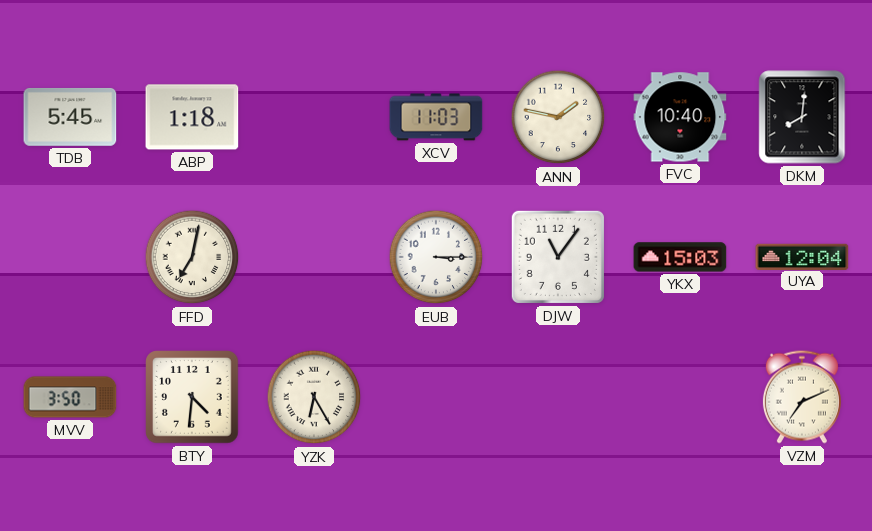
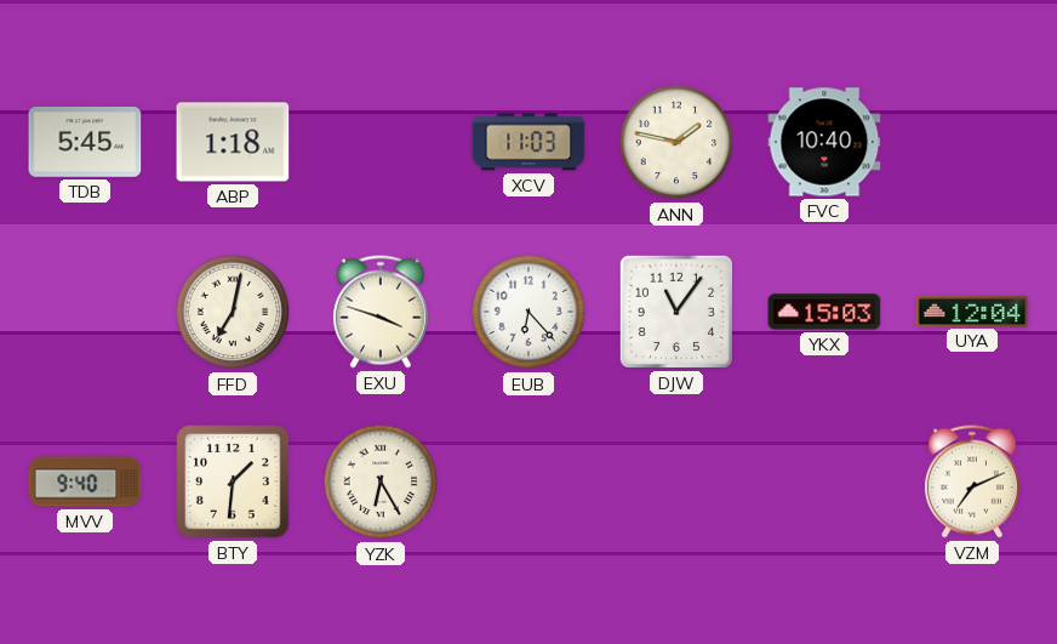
DKM: 8:01 -> none (802, 117)
EXU: none -> 3:48 (381, 312)
EUB: 3:15 -> 6:23 (528, 312)
MVV: 3:50 -> 9:40 (85, 481)
BTY: 4:31 -> 1:31 (233, 481)
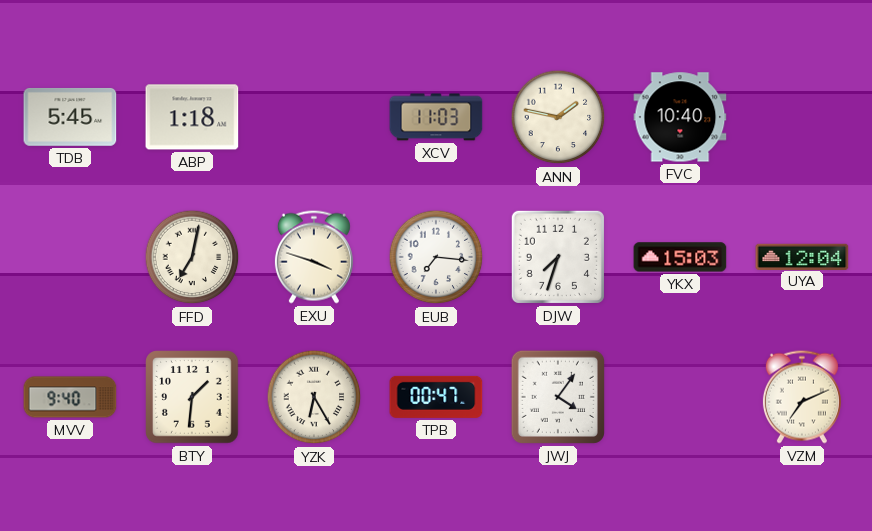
EUB: 6:23 -> 7:16 (436, 257)
DJW: 11:06 -> 7:33 (558, 257)
TPB: none -> 00:47 (436, 397)
JWJ: none -> 4:06 (558, 397)
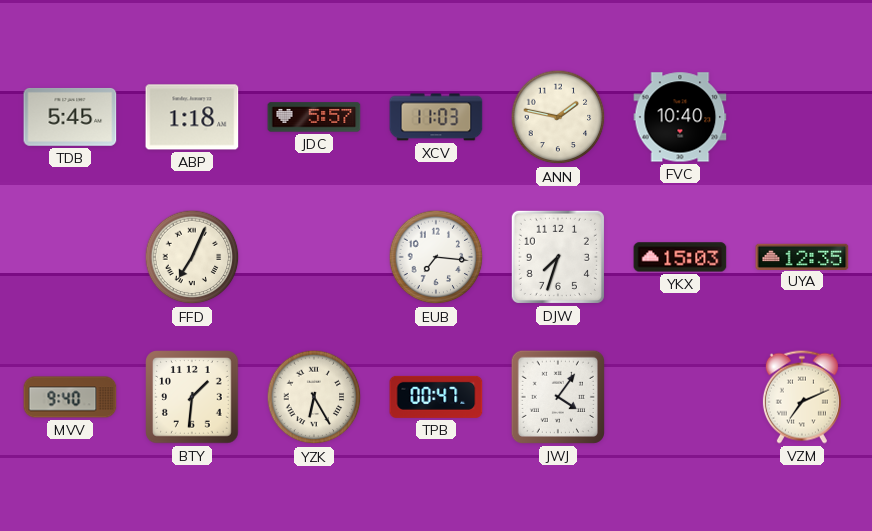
JDC: none -> 5:57 (314, 117)
FFD: 7:02 -> 7:04 (192, 257)
EXU: 3:48 -> none (314, 257)
UYA: 12:04 -> 12:35 (802, 256)
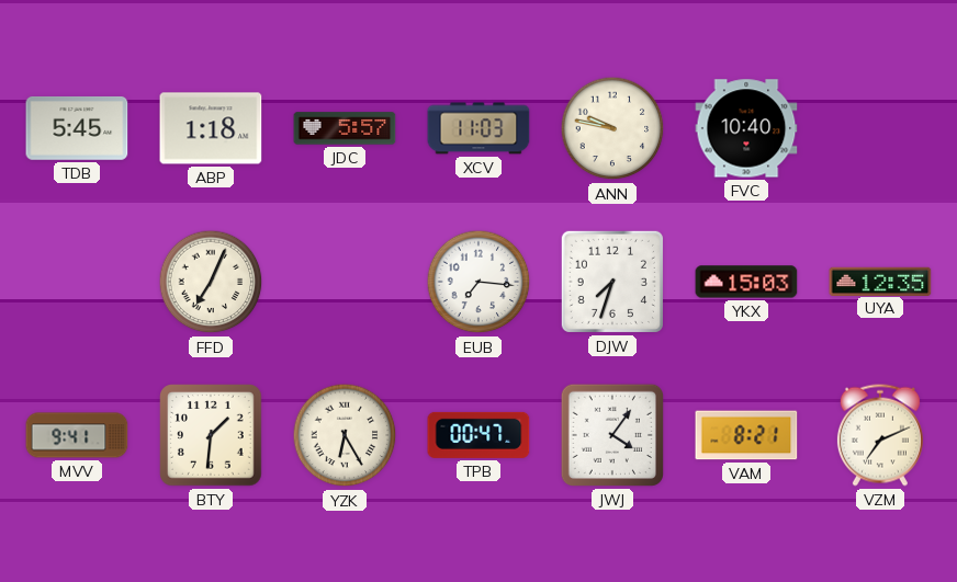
ANN: 1:47 -> 9:47 (612, 128)
MVV: 9:40 -> 9:41 (77, 435)
VAM: none -> 8:21 (746, 435)
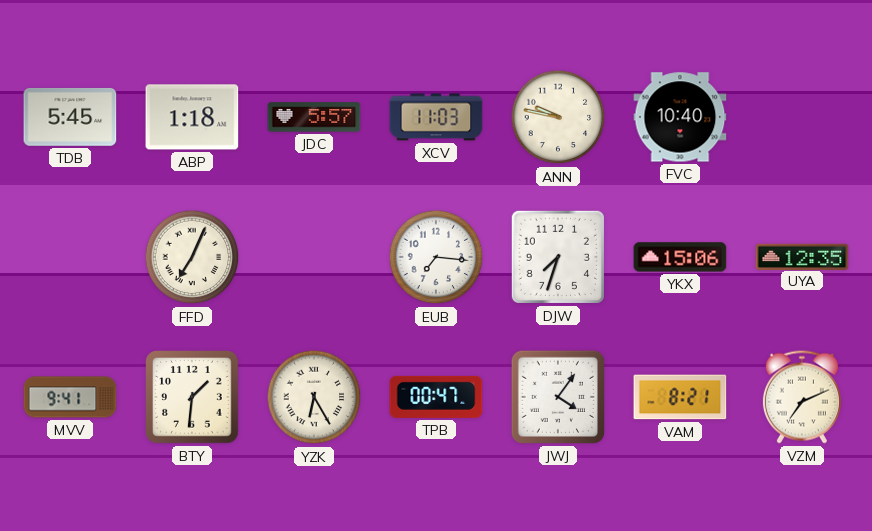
YKX: 15:03 -> 15:06 (680, 257)
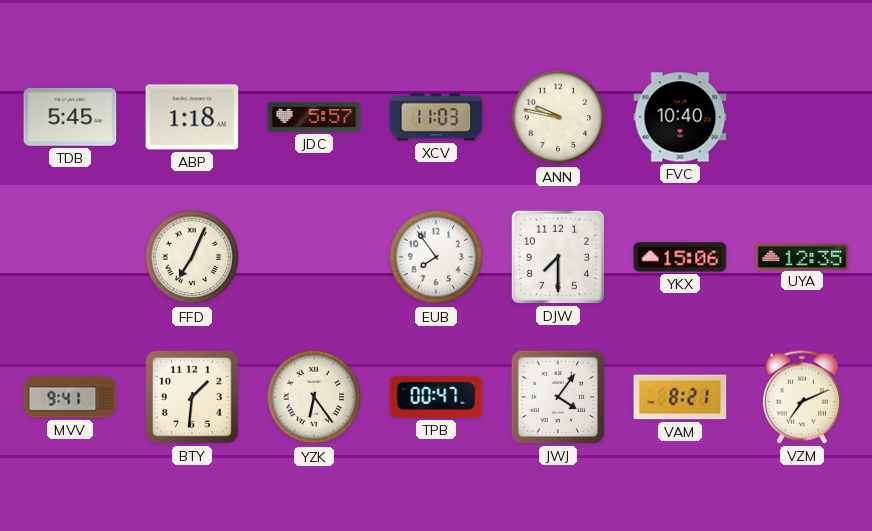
EUB: 7:16 -> 7:54 (436, 257)
DJW: 7:33 -> 7:30 (558, 257)
YZK: 6:25 -> 6:24 (314, 397)
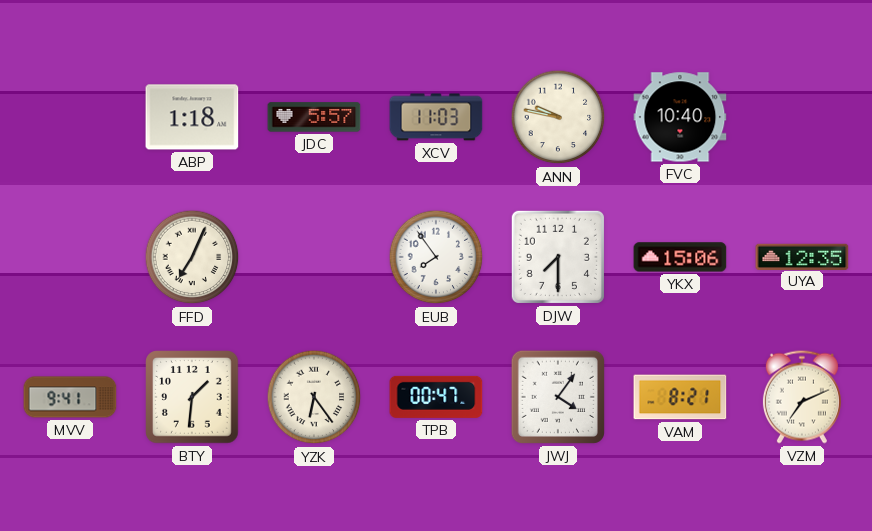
TDB: 5:45 -> none (70, 117)
